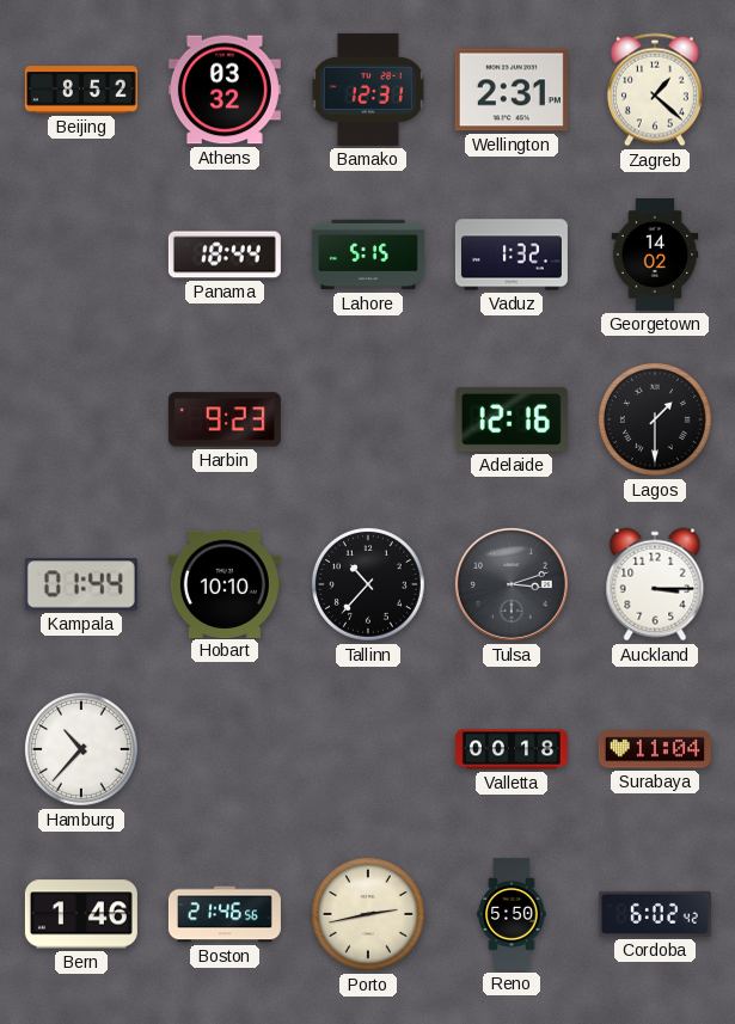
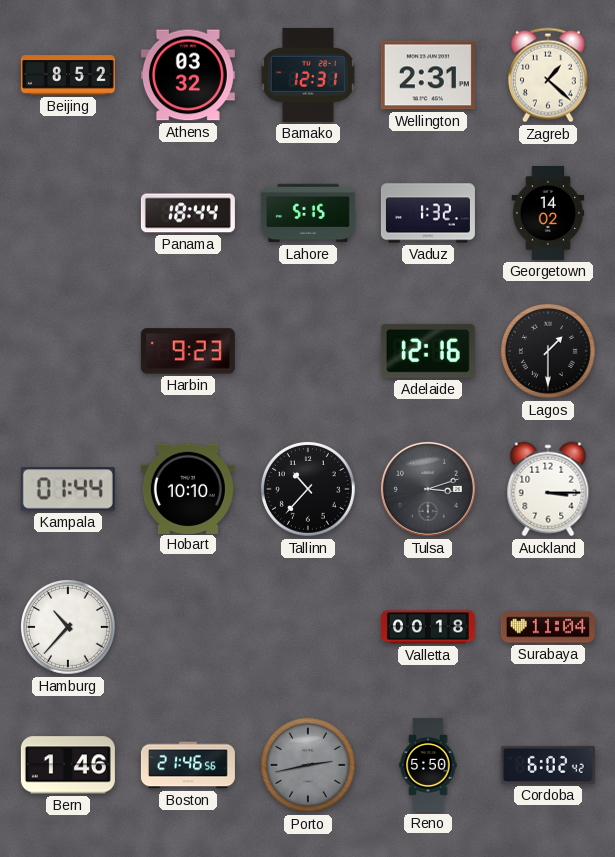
Porto dial: cream -> grey (308, 765)
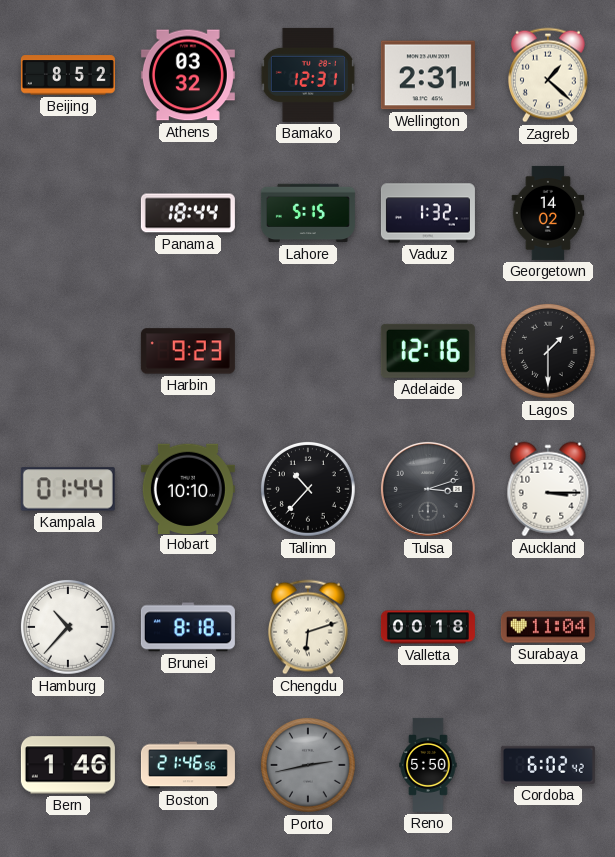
Brunei: none -> 8:18 (188, 627)
Chengdu: none -> 6:12 (308, 627)
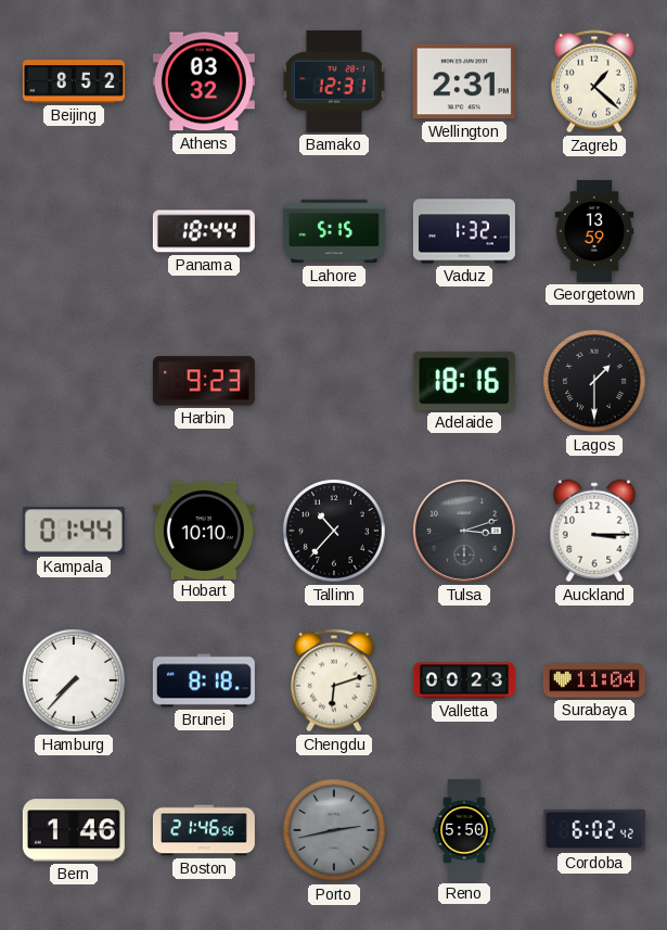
Georgetown: 14:02 -> 13:59 (594, 231)
Adelaide: 12:16 -> 18:16 (464, 381)
Hamburg: 10:37 -> 7:37 (74, 680)
Valletta: 00:18 -> 00:23 (464, 680)
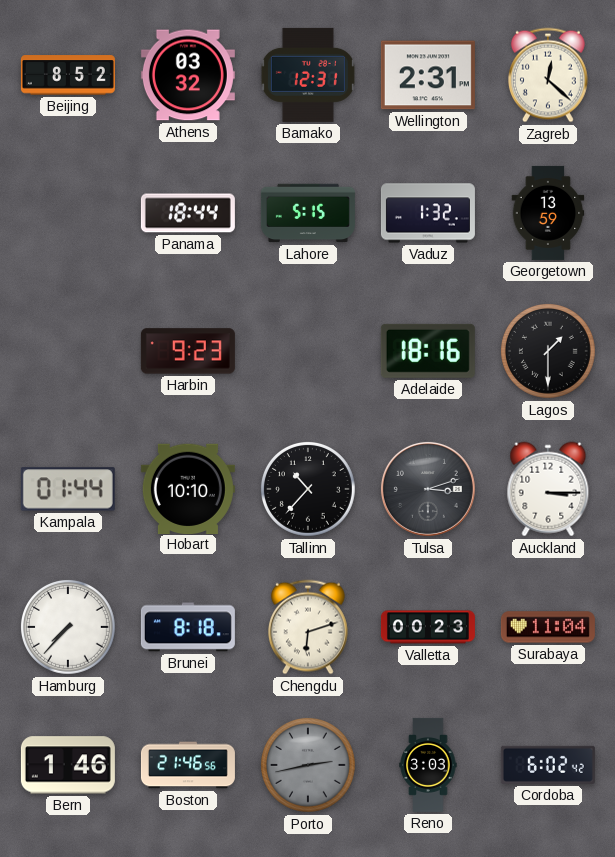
Zagreb: 1:22 -> 12:22 (548, 75)
Reno: 5:50 -> 3:03 (428, 765)
